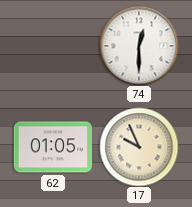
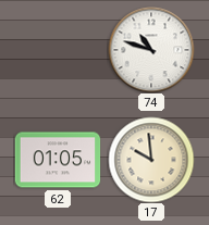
74: 12:30 -> 10:48 (151, 50)
17: 9:56 -> 9:59 (151, 160)
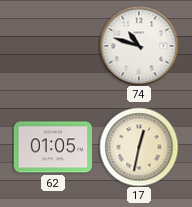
17: 9:59 -> 12:32 (139, 147)
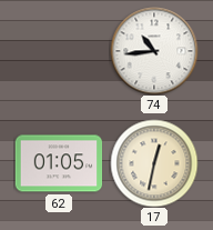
74: 10:48 -> 10:44 (154, 51)
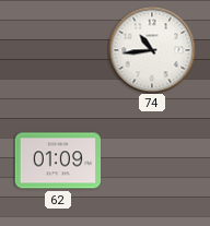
62: 01:05 -> 01:09 (58, 160)
17: 12:32 -> none (154, 163)
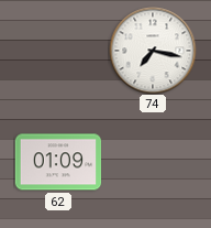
74: 10:44 -> 7:17 (153, 51)
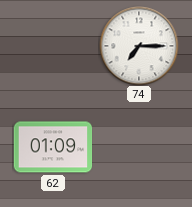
74: 7:17 -> 7:15 (139, 46)
